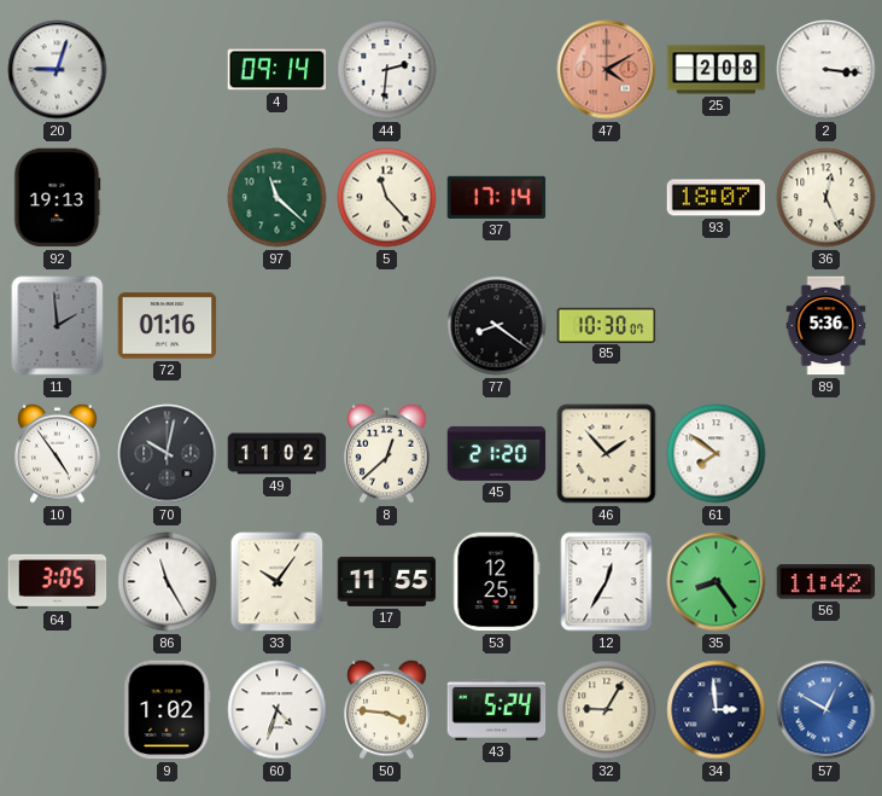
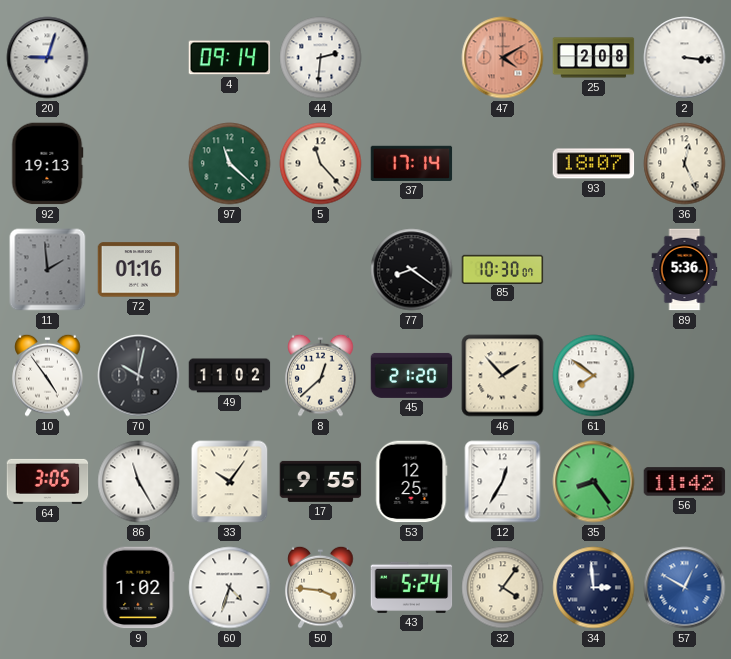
17: 11:55 -> 9:55 (321, 481)
32: 9:05 -> 4:06 (503, 588)
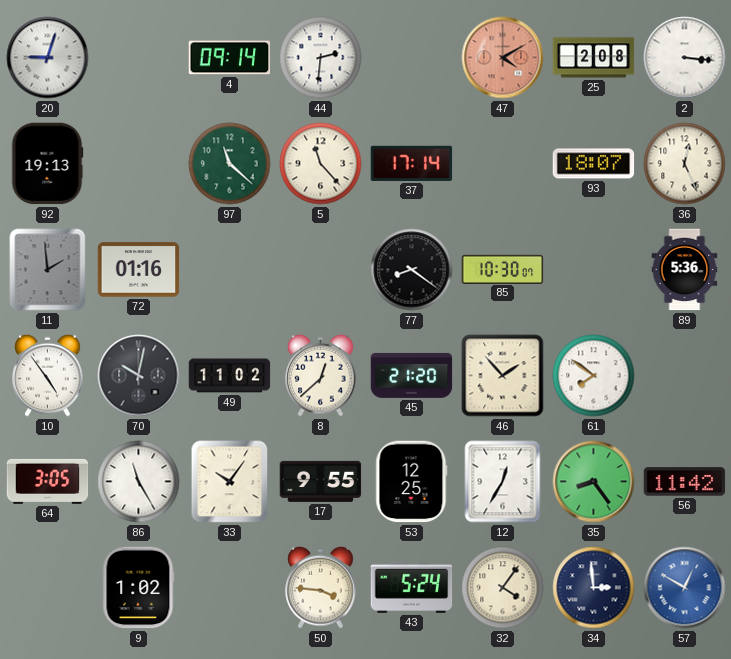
60: 4:33 -> none (230, 588)
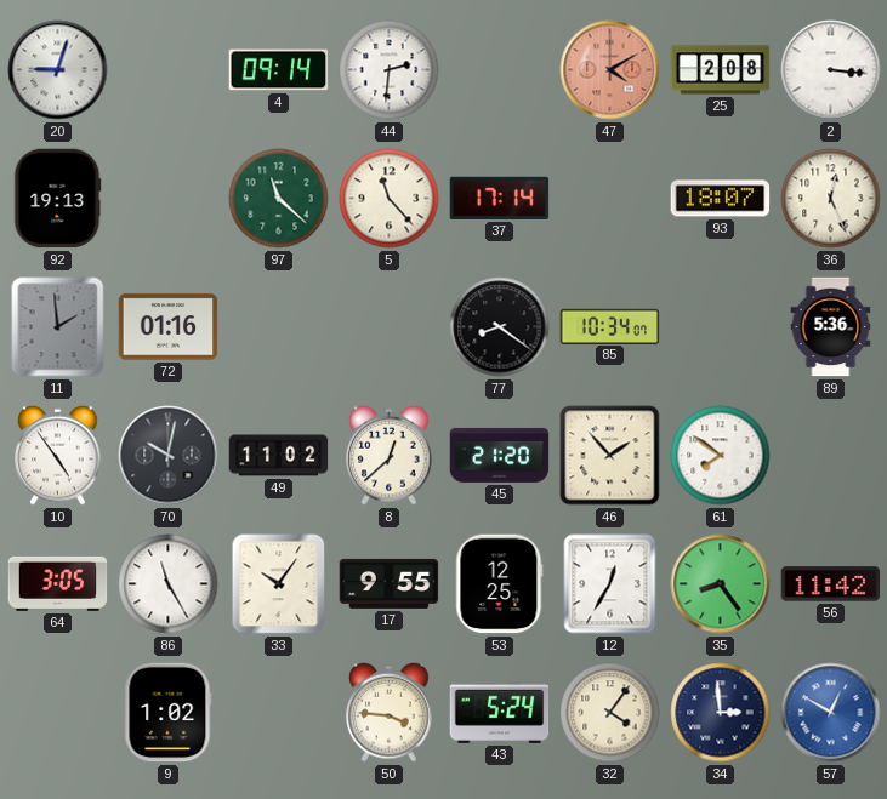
85: 10:30 -> 10:34 (610, 326)
